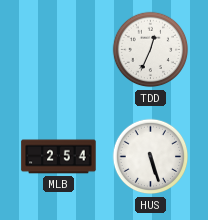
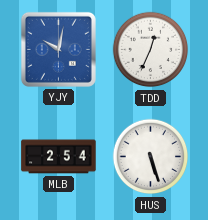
YJY: none -> 10:02 (58, 49)
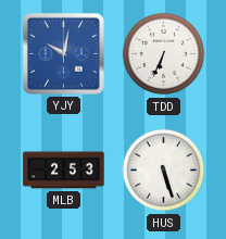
TDD: 12:34 -> 6:34 (164, 54)
MLB: 2:54 -> 2:53 (64, 171)
